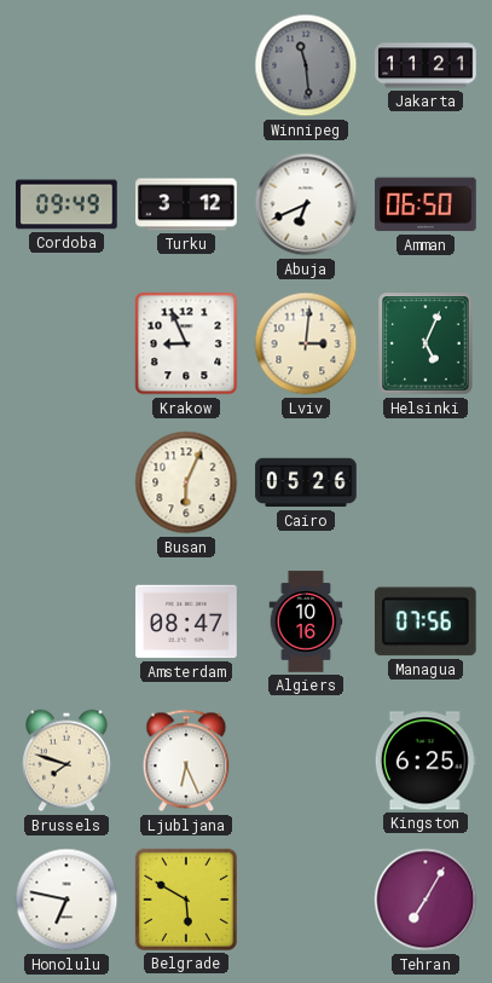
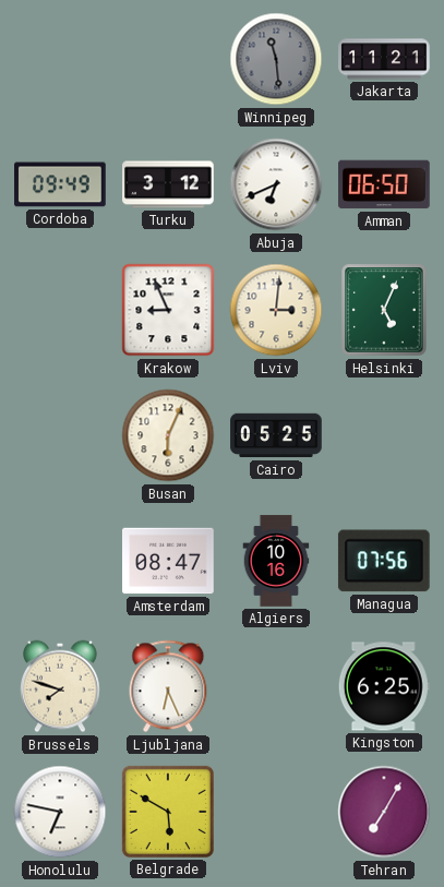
Cairo: 05:26 -> 05:25 (276, 435)
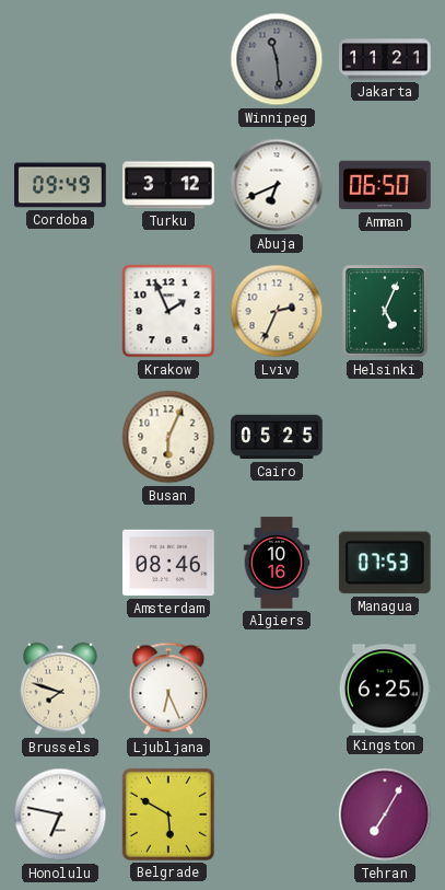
Krakow: 8:56 -> 1:56 (168, 311)
Lviv: 3:01 -> 2:34 (277, 311)
Amsterdam: 08:47 -> 08:46 (168, 563)
Managua: 07:56 -> 07:53 (385, 563)
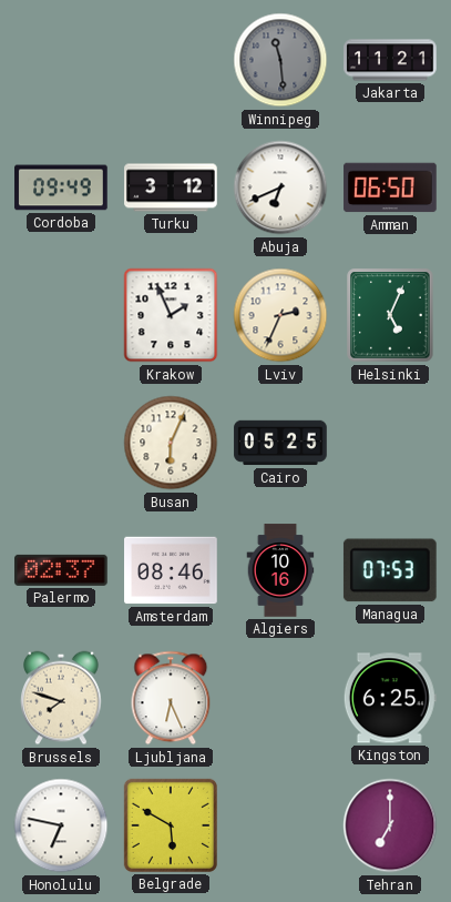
Palermo: none -> 02:37 (61, 570)
Tehran: 7:05 -> 7:00 (390, 825)
